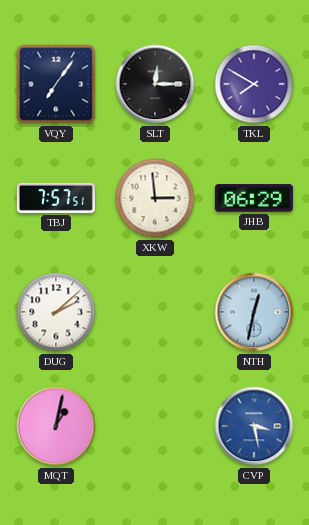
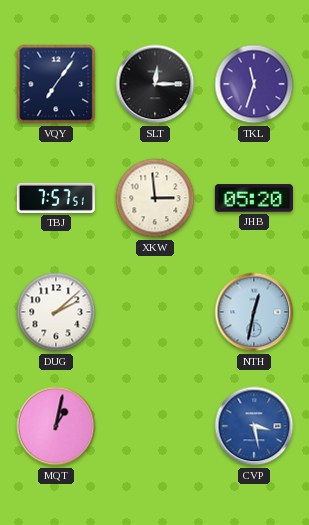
TKL: 7:50 -> 11:33 (254, 84)
JHB: 06:29 -> 05:20 (254, 198)
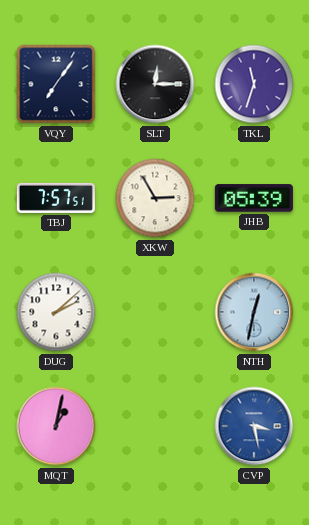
XKW: 2:59 -> 2:55 (155, 198)
JHB: 05:20 -> 05:39 (254, 198)
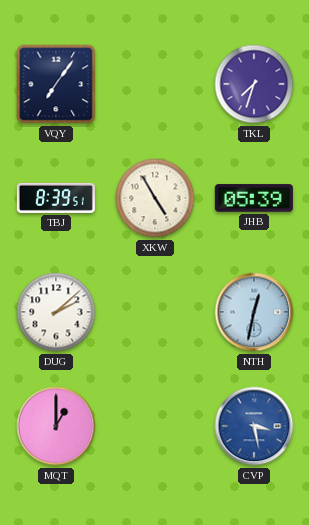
SLT: 12:15 -> none (155, 84)
TKL: 11:33 -> 7:33 (254, 84)
TBJ: 7:57 -> 8:39 (56, 198)
XKW: 2:55 -> 4:55 (155, 198)
MQT: 1:02 -> 1:00 (56, 426)
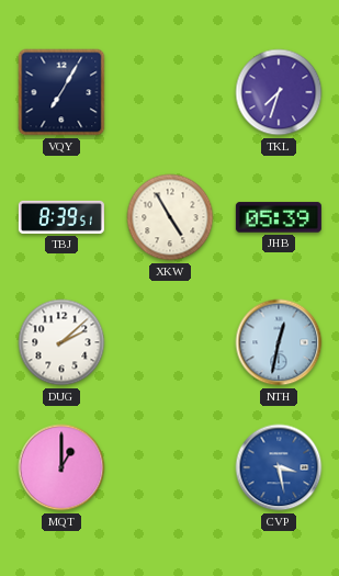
VQY: 7:06 -> 7:05 (61, 92)
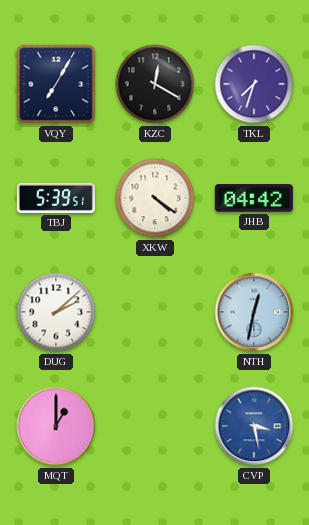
KZC: none -> 12:20 (155, 84)
TBJ: 8:39 -> 5:39 (56, 198)
XKW: 4:55 -> 4:21 (155, 198)
JHB: 05:39 -> 04:42 (254, 198)
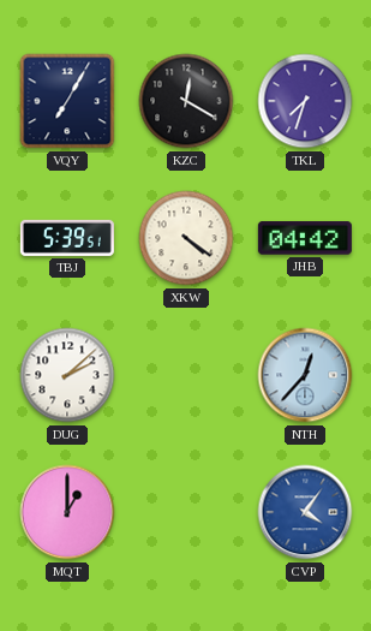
NTH: 12:32 -> 12:37 (305, 375)
CVP: 3:28 -> 4:06 (305, 512)
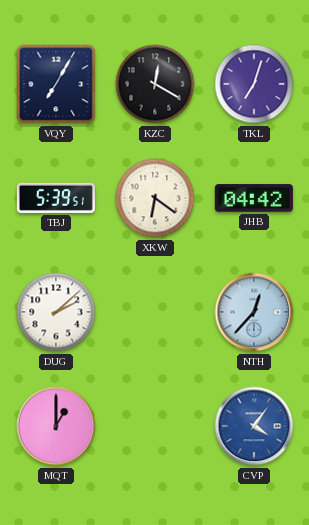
TKL: 7:33 -> 7:03 (254, 84)
XKW: 4:21 -> 6:21 (155, 198)
